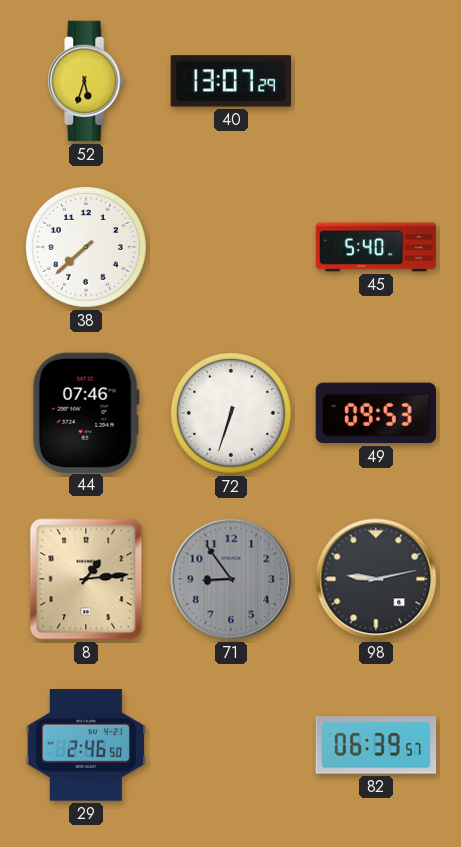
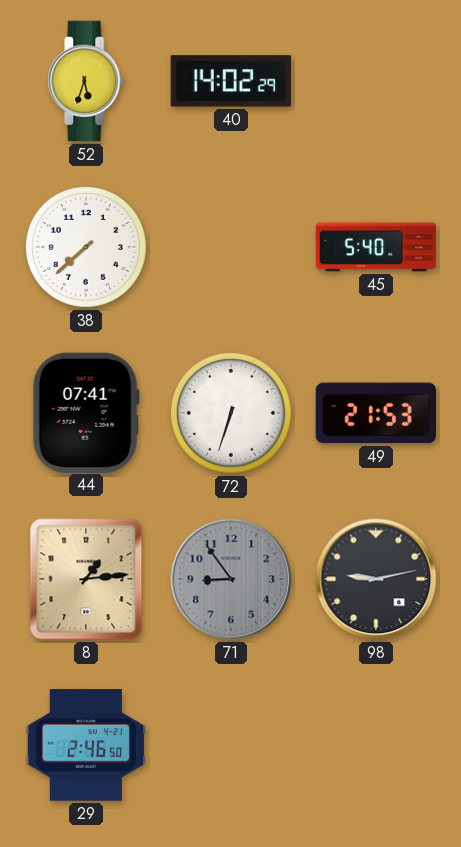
40: 13:07 -> 14:02 (231, 81)
44: 07:46 -> 07:41 (86, 412)
49: 09:53 -> 21:53 (376, 413)
82: 06:39 -> none (376, 745)
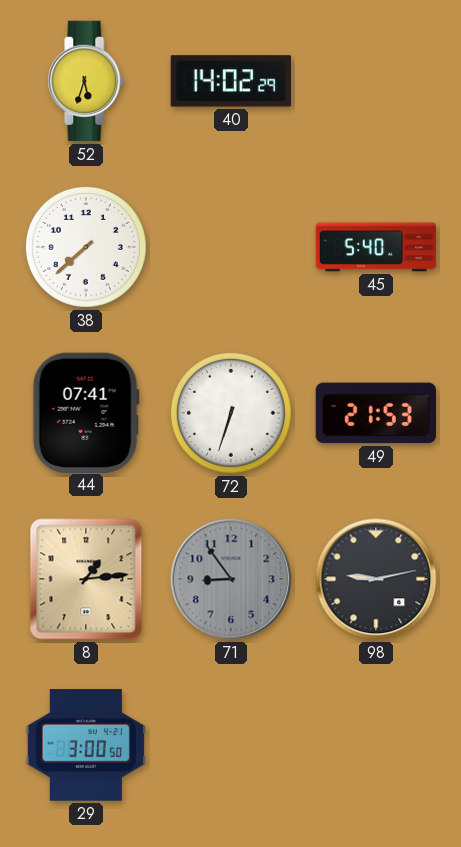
29: 2:46 -> 3:00 (86, 745)
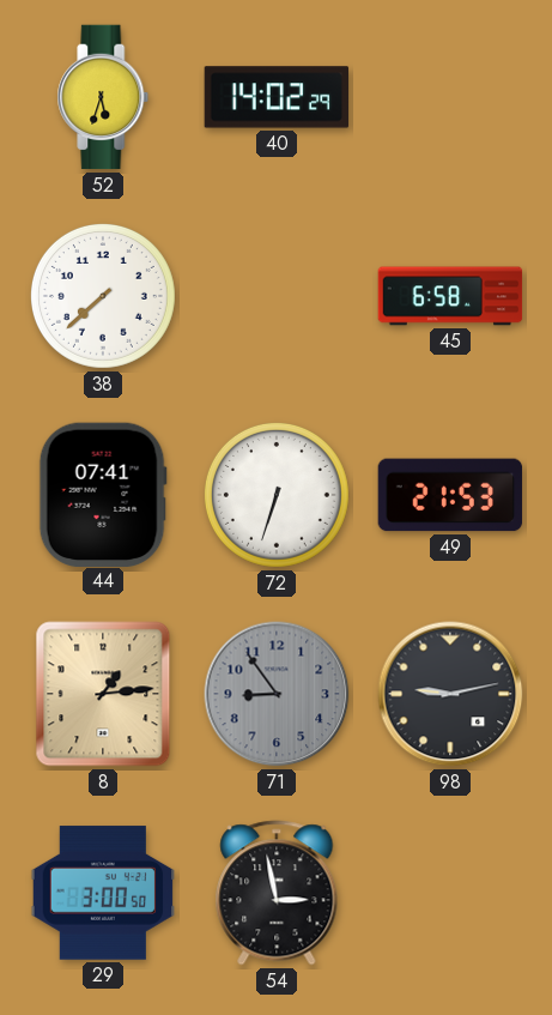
45: 5:40 -> 6:58 (450, 296)
54: none -> 2:58 (277, 893)
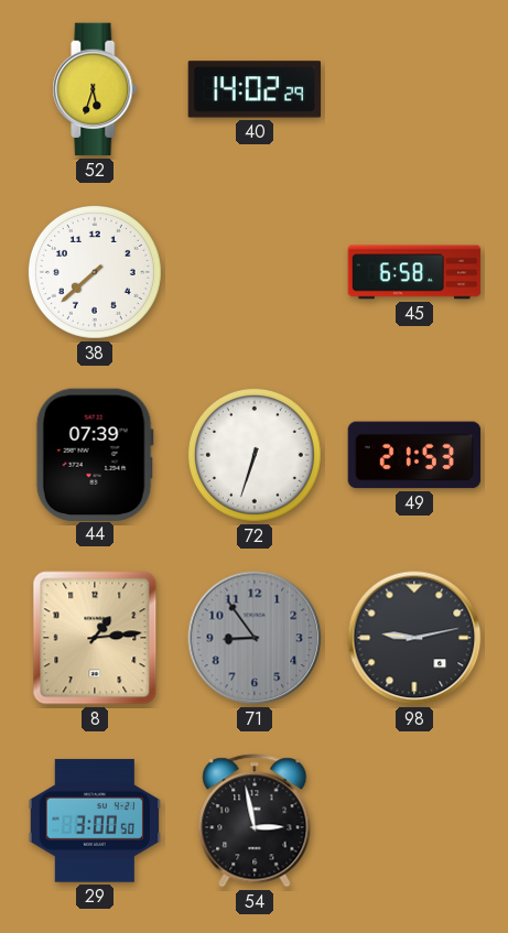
44: 07:41 -> 07:39 (95, 454)
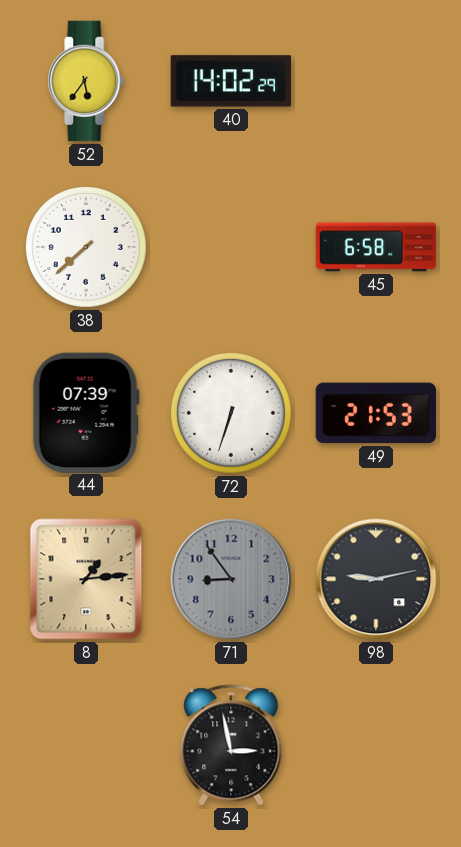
52: 5:33 -> 5:36 (86, 81)
29: 3:00 -> none (95, 821)
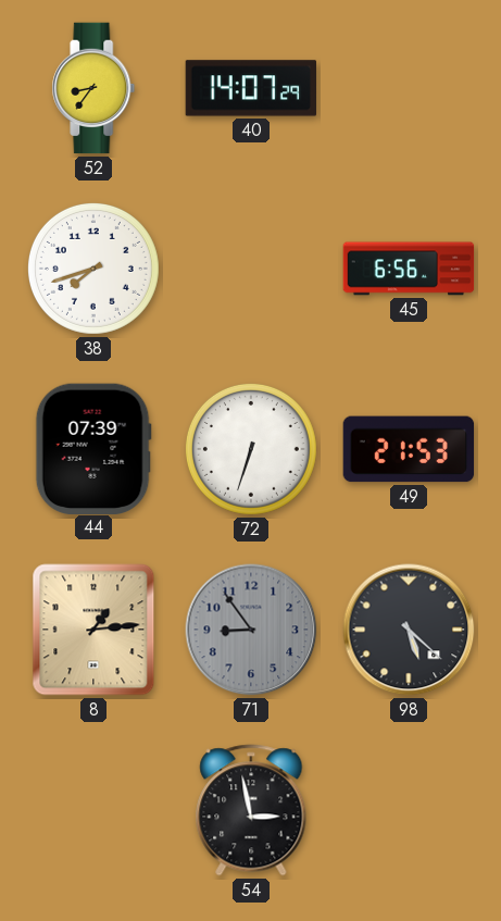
52: 5:36 -> 8:36 (93, 88)
40: 14:02 -> 14:07 (251, 88)
38: 7:38 -> 7:42 (93, 269)
45: 6:58 -> 6:56 (409, 269)
98: 9:13 -> 5:22 (409, 630)
